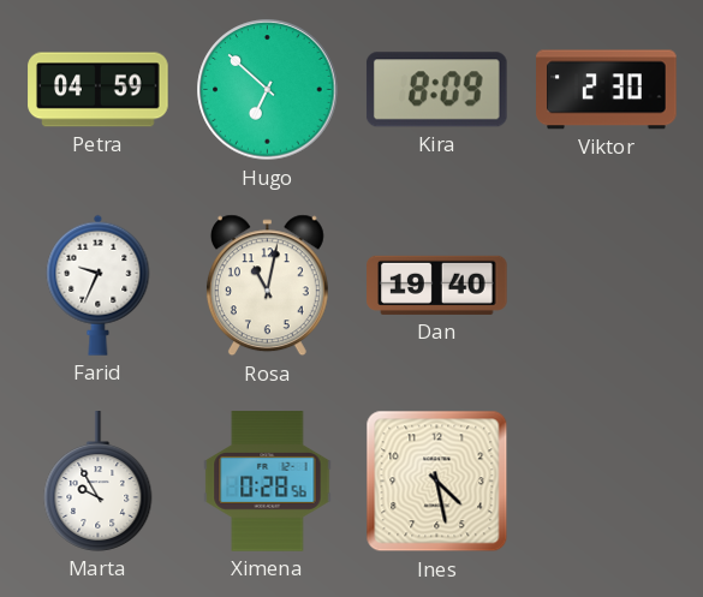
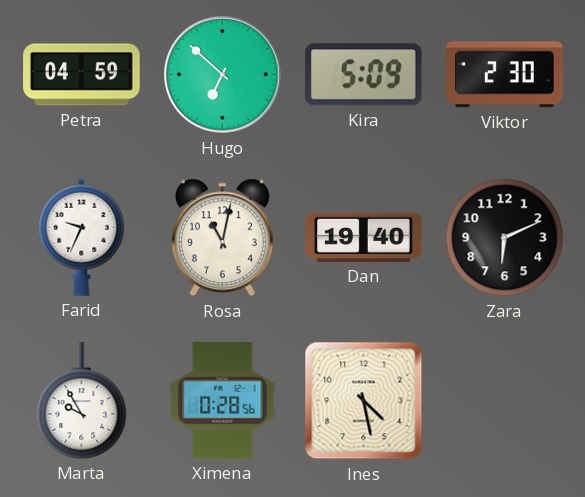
Kira: 8:09 -> 5:09 (363, 75)
Zara: none -> 6:11 (505, 238)
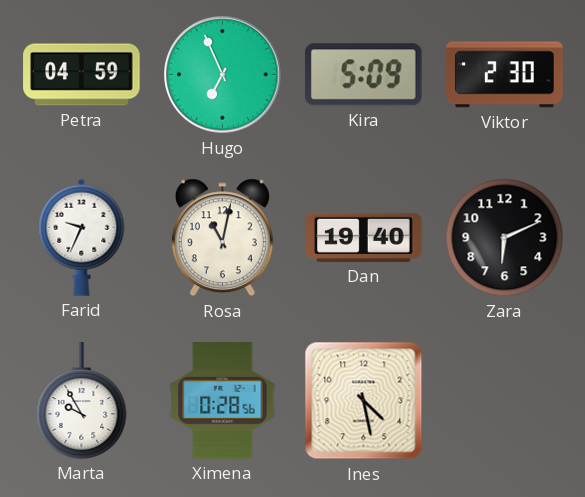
Hugo: 6:52 -> 6:56 (223, 75)
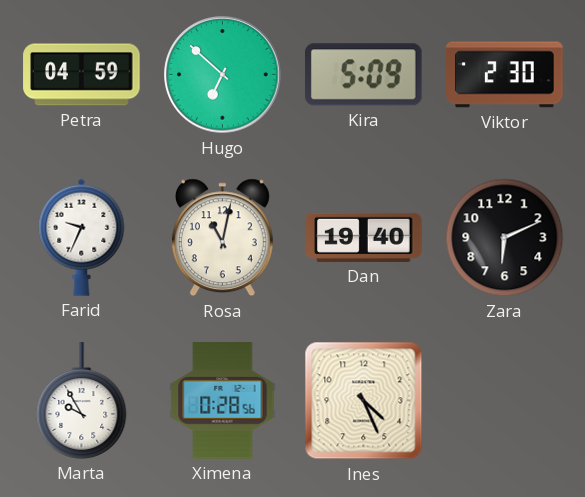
Hugo: 6:56 -> 6:52 (223, 75)
Ines: 4:28 -> 4:26 (364, 401)
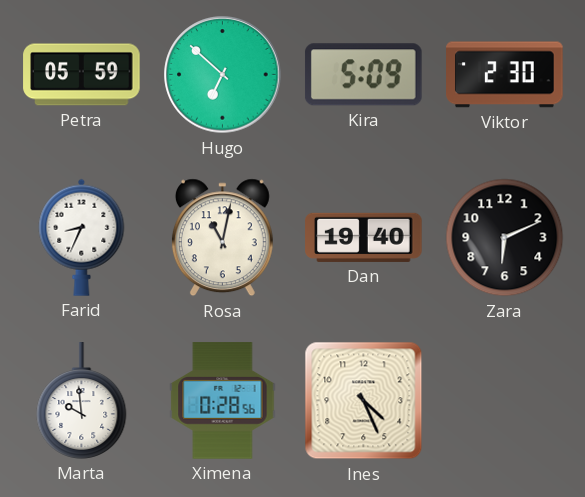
Petra: 04:59 -> 05:59 (82, 75)
Farid: 9:34 -> 8:34 (82, 237)
Marta: 9:55 -> 9:59 (82, 401)
